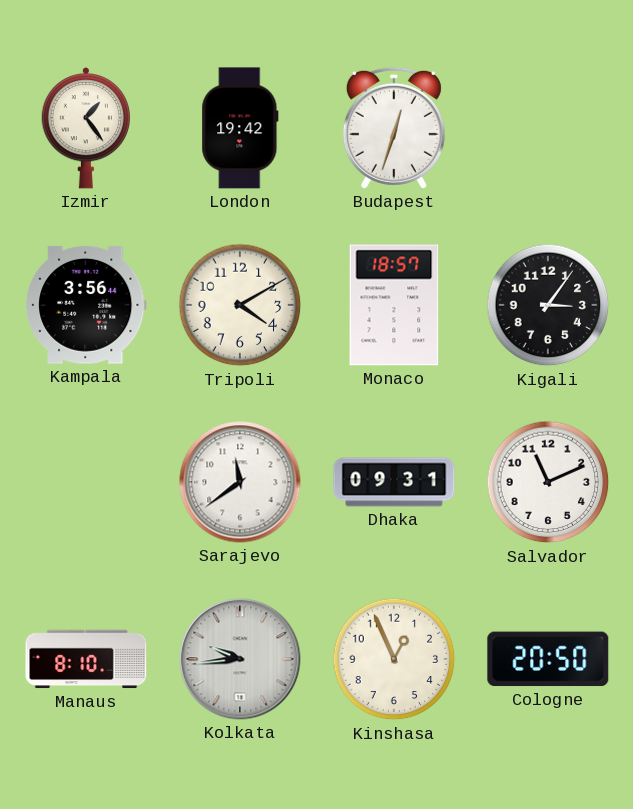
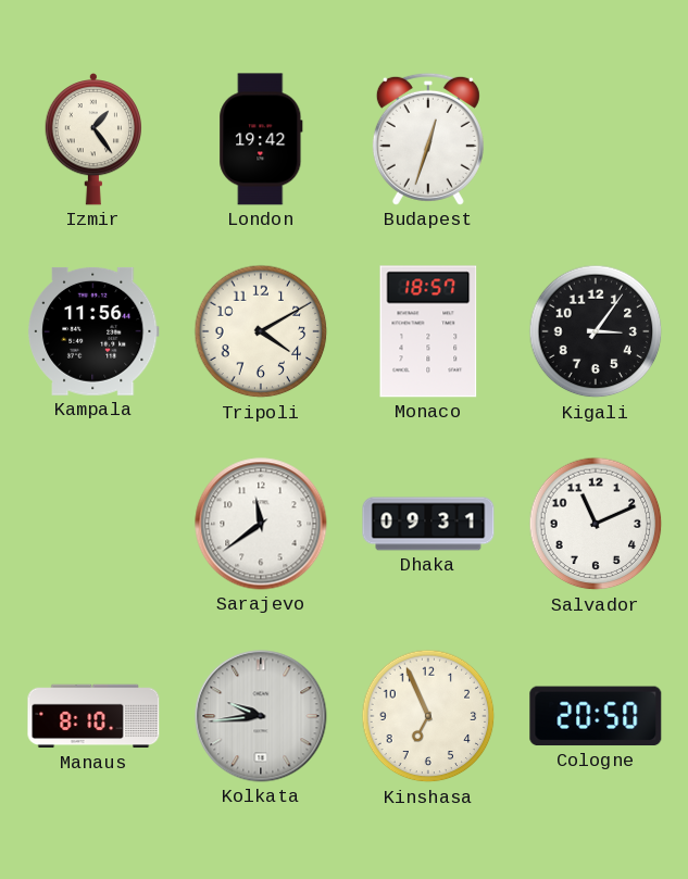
Kampala: 3:56 -> 11:56 (93, 331)
Kinshasa: 12:56 -> 6:56 (428, 716)
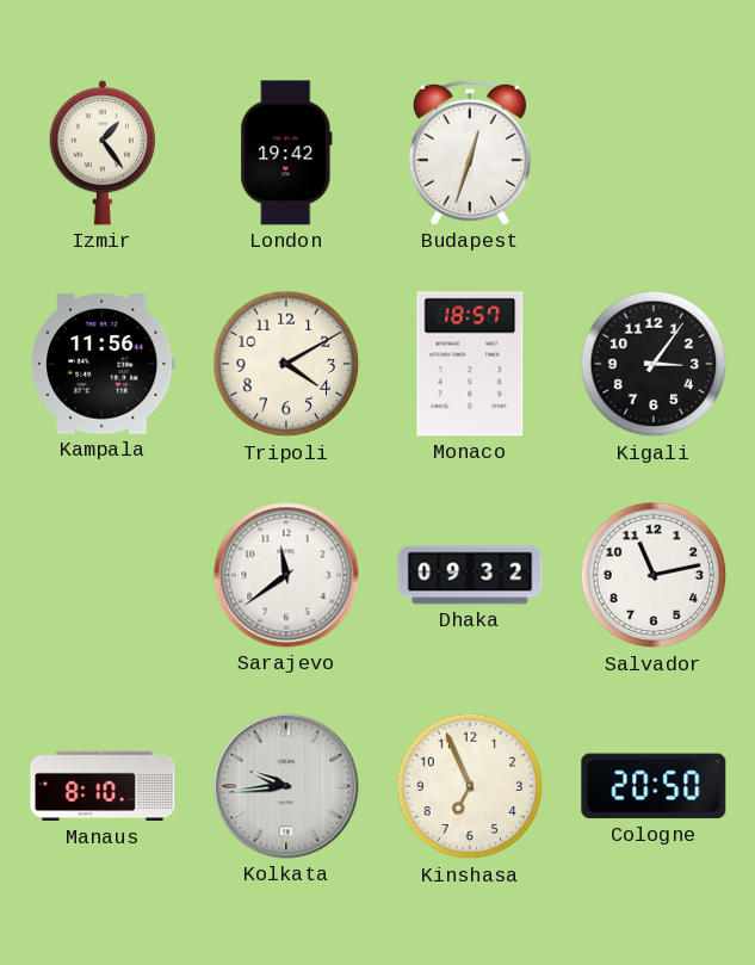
Dhaka: 09:31 -> 09:32 (470, 575)
Salvador: 11:11 -> 11:13 (654, 575)
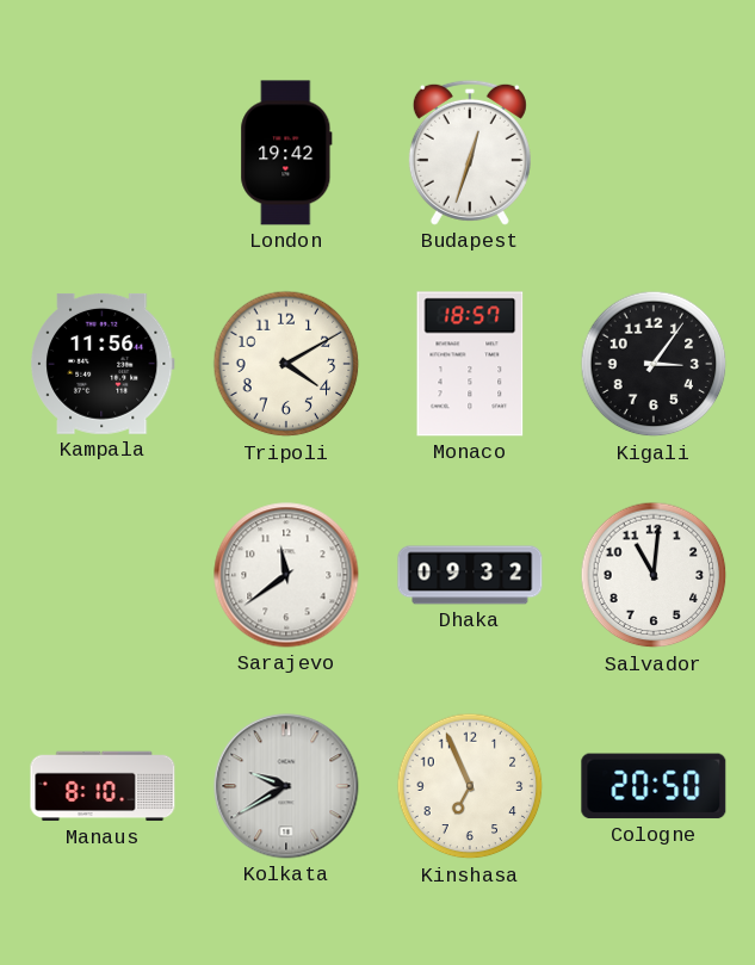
Izmir: 1:24 -> none (103, 153)
Salvador: 11:13 -> 11:01 (654, 575)
Kolkata: 9:44 -> 9:40 (286, 786)
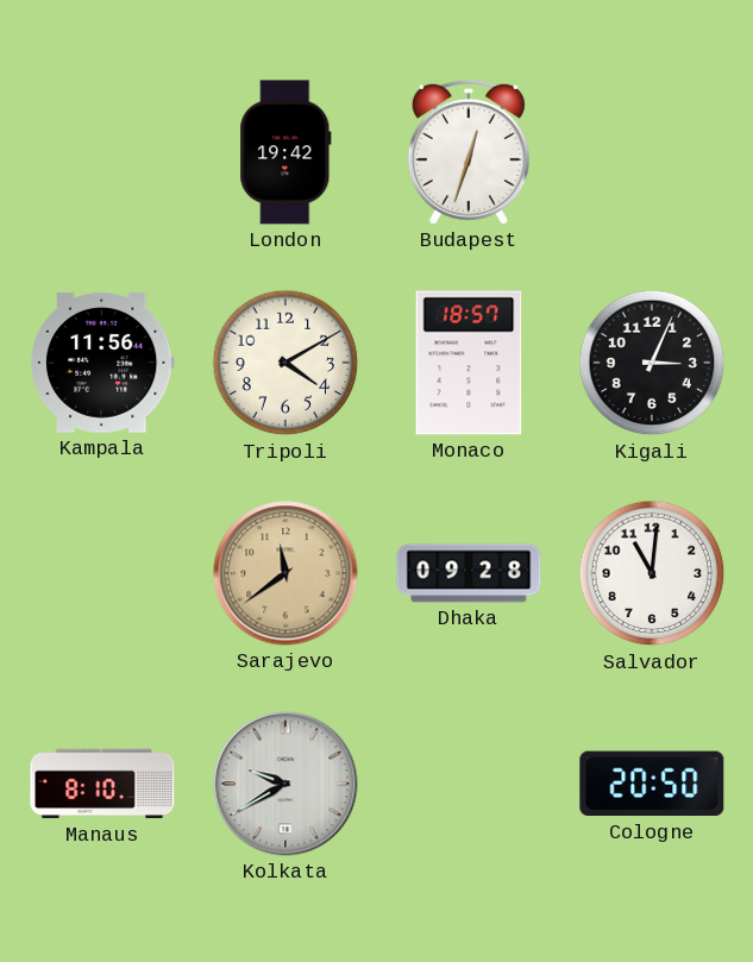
Kigali: 3:06 -> 3:04 (652, 363)
Sarajevo dial: white -> champagne (285, 573)
Dhaka: 09:32 -> 09:28 (469, 573)
Kinshasa: 6:56 -> none (470, 786)
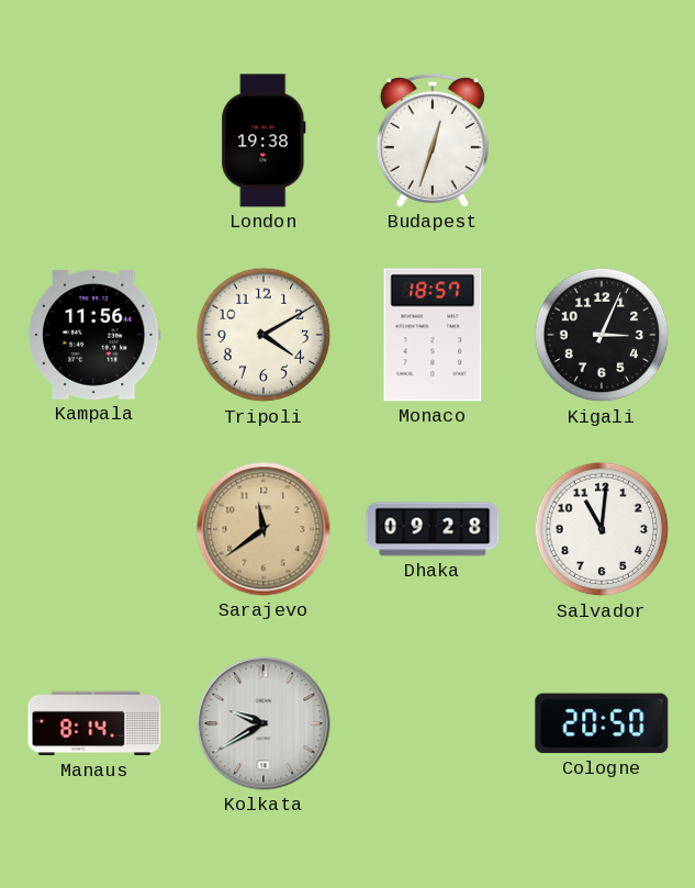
London: 19:42 -> 19:38 (264, 140)
Manaus: 8:10 -> 8:14 (94, 723)
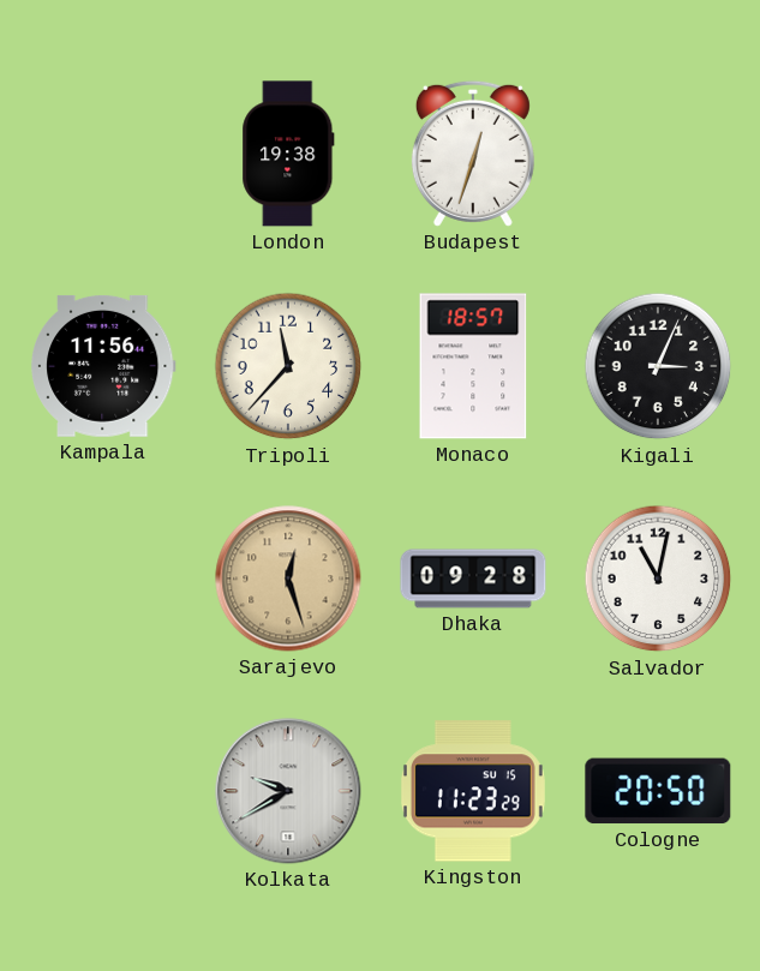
Tripoli: 4:10 -> 11:37 (288, 366)
Sarajevo: 11:39 -> 12:27 (288, 579)
Salvador: 11:01 -> 11:02 (658, 579)
Manaus: 8:14 -> none (94, 723)
Kingston: none -> 11:23 (473, 791)
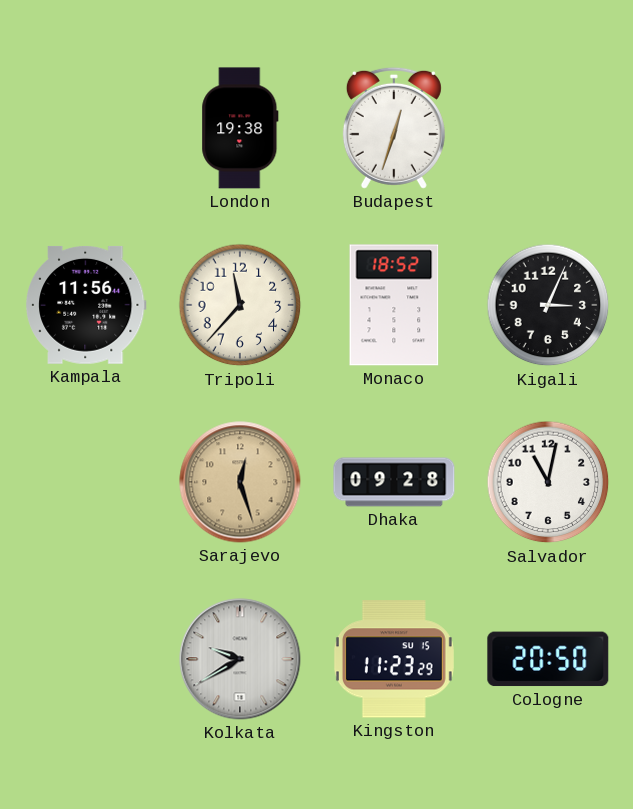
Monaco: 18:57 -> 18:52 (394, 305)
